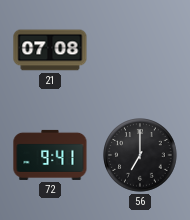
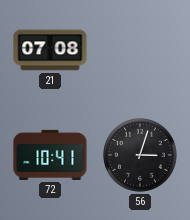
72: 9:41 -> 10:41 (50, 155)
56: 7:00 -> 3:03 (140, 155)
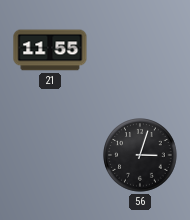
21: 07:08 -> 11:55 (50, 50)
72: 10:41 -> none (50, 155)
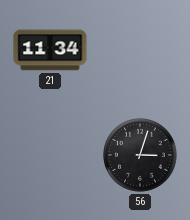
21: 11:55 -> 11:34 (50, 50)
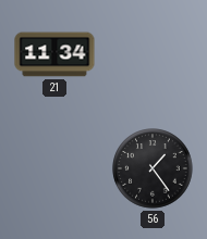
56: 3:03 -> 1:24 (153, 168)
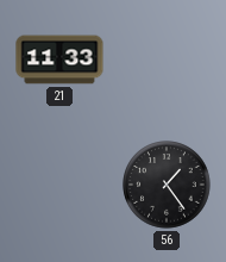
21: 11:34 -> 11:33 (59, 60)
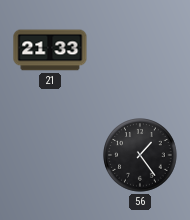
21: 11:33 -> 21:33 (50, 50)
